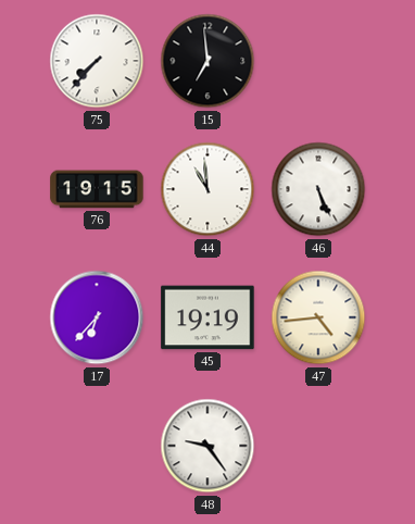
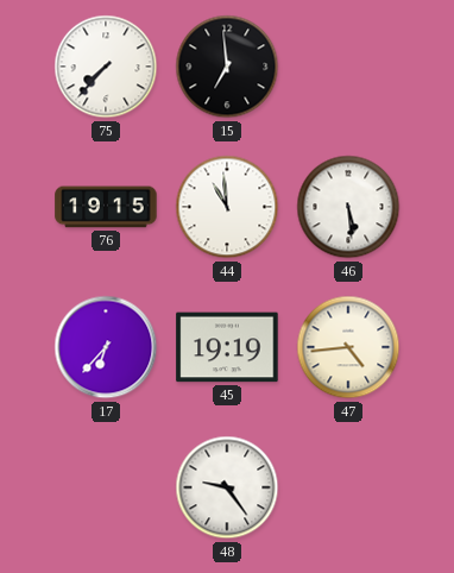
46: 5:26 -> 5:29 (348, 207)
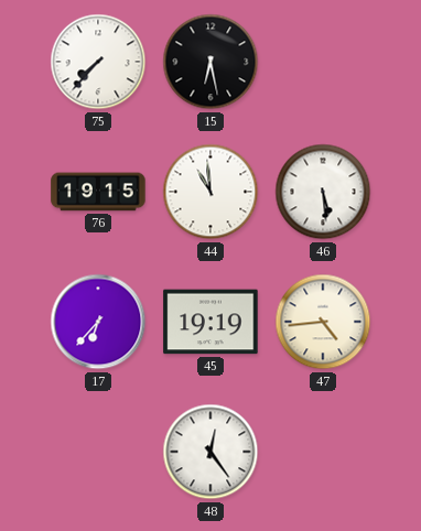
15: 6:59 -> 6:28 (210, 62)
48: 9:24 -> 12:24 (210, 452)
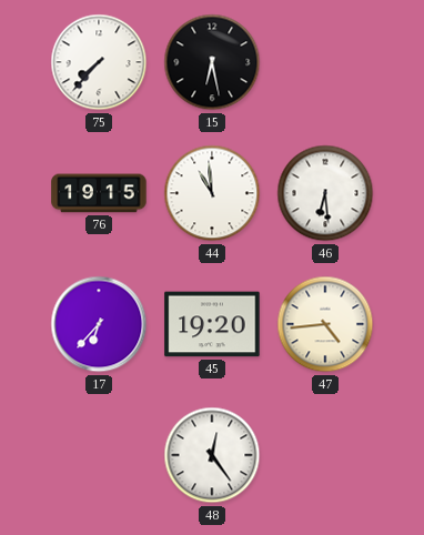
46: 5:29 -> 6:29 (325, 193)
45: 19:19 -> 19:20 (212, 324)
